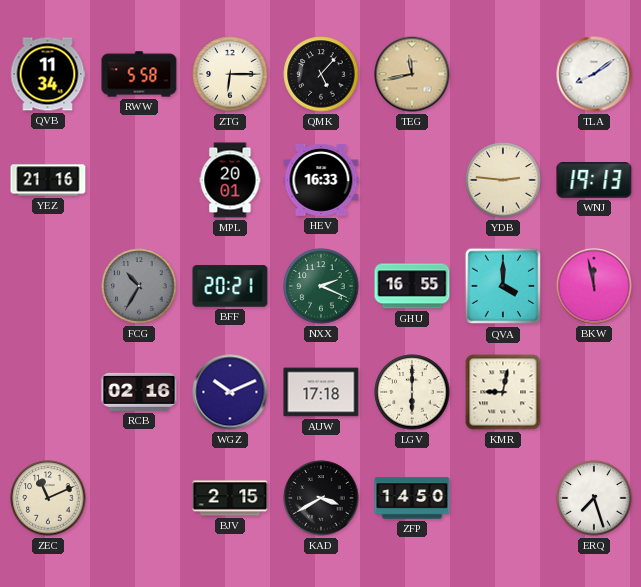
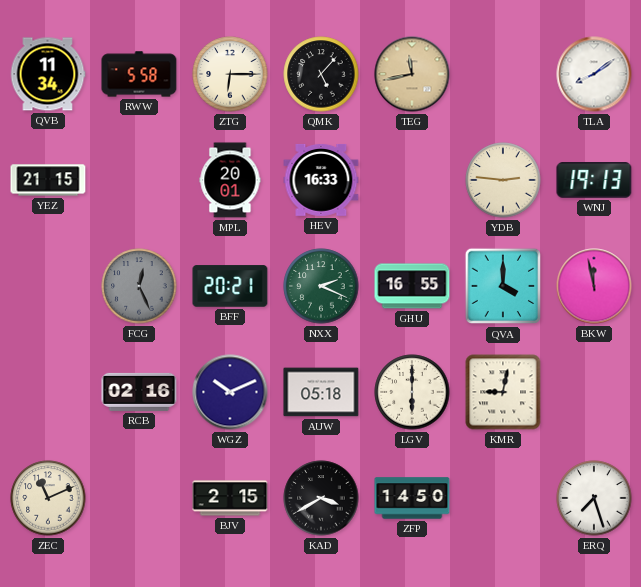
YEZ: 21:16 -> 21:15 (48, 180)
FCG: 10:35 -> 12:26 (139, 286)
AUW: 17:18 -> 05:18 (321, 392)
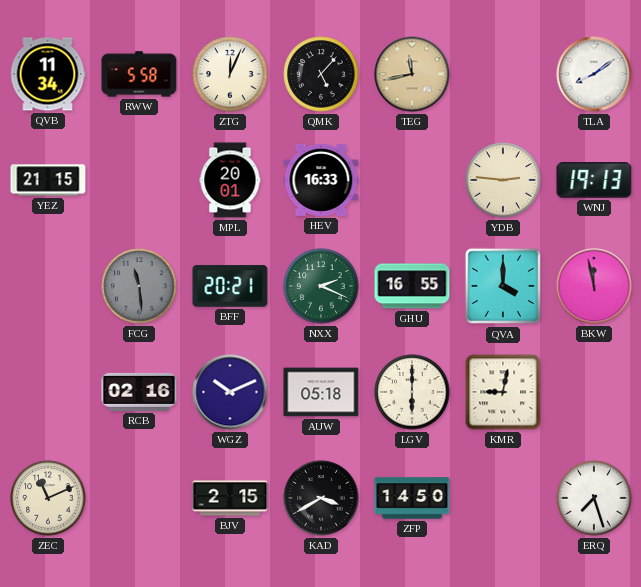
ZTG: 6:15 -> 12:04 (230, 74)
FCG: 12:26 -> 11:29 (139, 286)
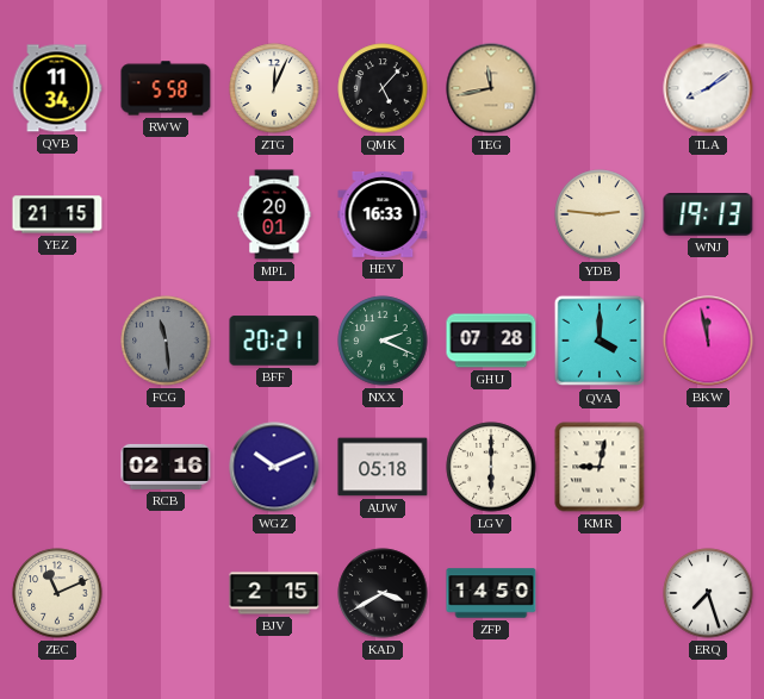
GHU: 16:55 -> 07:28 (491, 341)
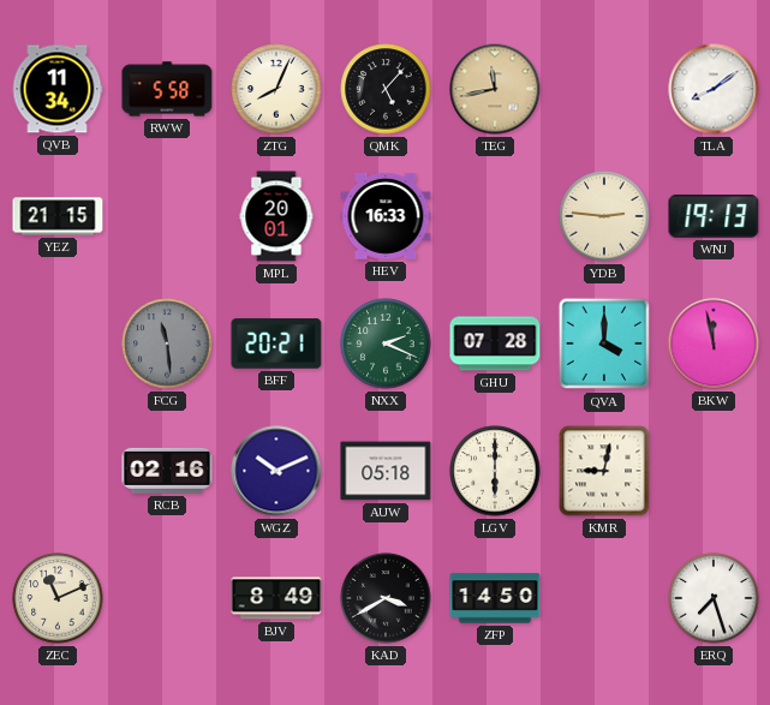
ZTG: 12:04 -> 8:04 (276, 89)
BJV: 2:15 -> 8:49 (276, 598)
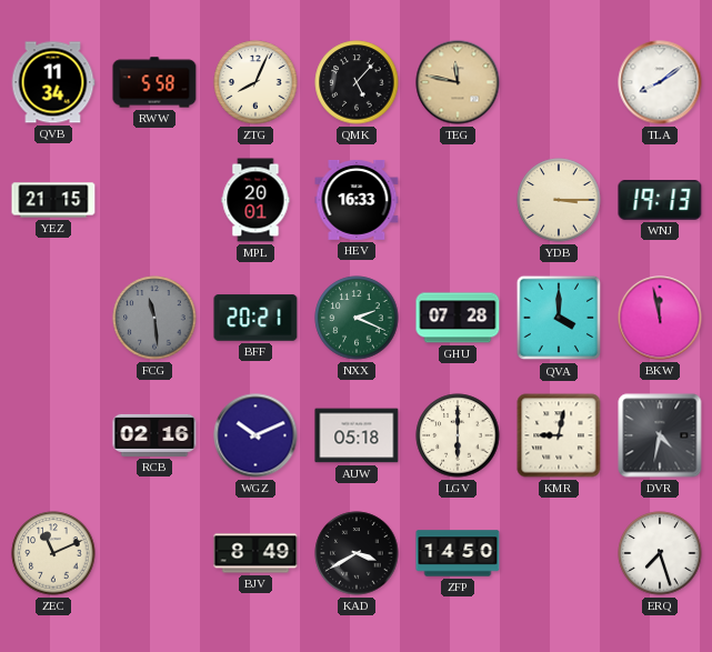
TEG: 11:43 -> 11:47 (458, 82)
YDB: 2:46 -> 3:15 (559, 200)
DVR: none -> 4:32 (660, 435)
